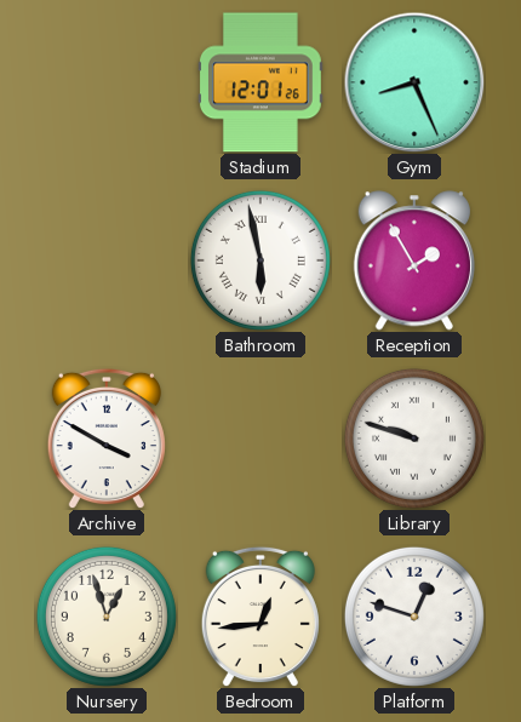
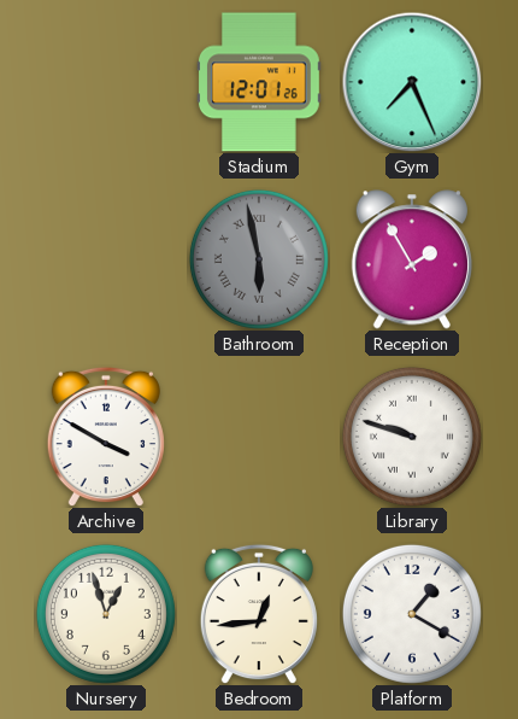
Gym: 8:26 -> 7:26 (412, 82)
Bathroom dial: white -> grey (259, 259)
Platform: 12:48 -> 1:20 (412, 614)
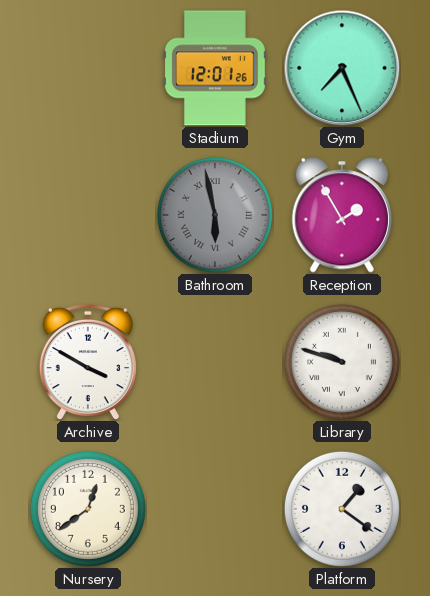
Nursery: 12:57 -> 12:39 (88, 509)
Bedroom: 12:44 -> none (259, 614)
Platform: 1:20 -> 1:21 (342, 509)
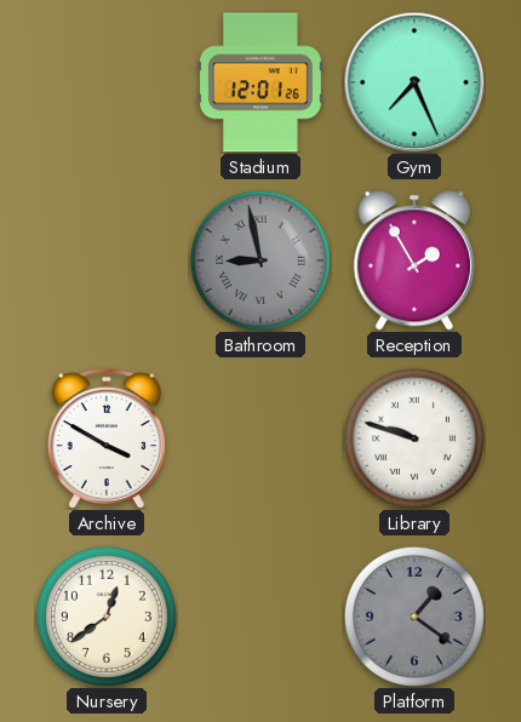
Bathroom: 5:58 -> 8:58 (260, 260)
Platform dial: white -> grey (414, 617)
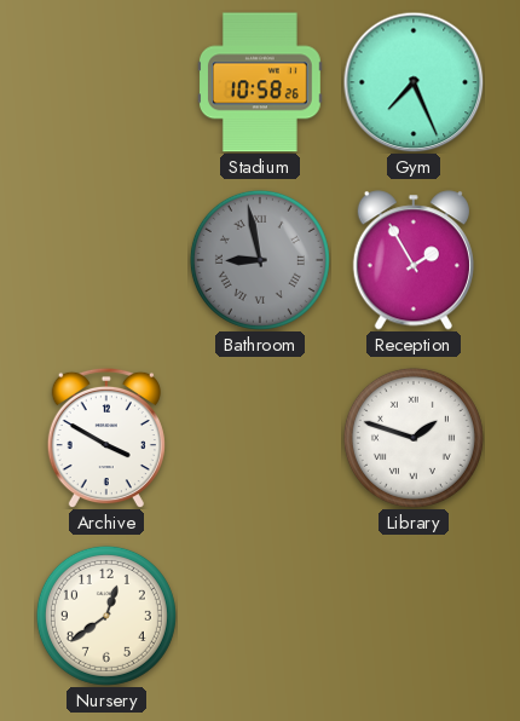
Stadium: 12:01 -> 10:58 (260, 82)
Library: 9:48 -> 1:48 (414, 438)
Platform: 1:21 -> none (414, 617)
